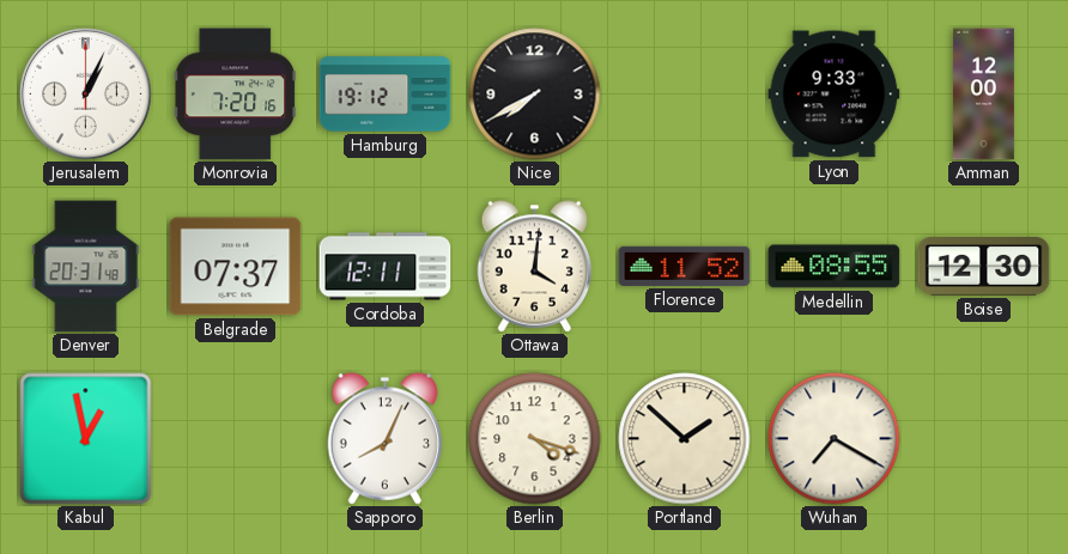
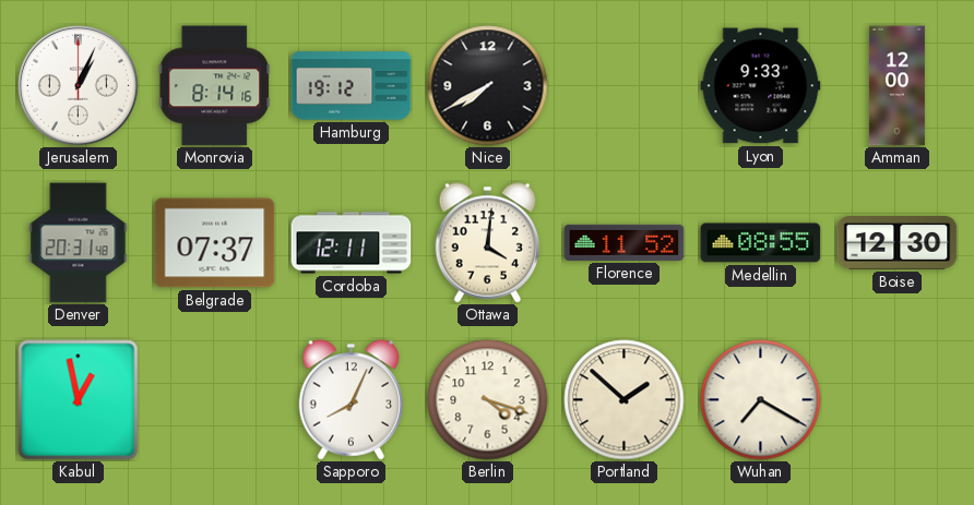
Monrovia: 7:20 -> 8:14 (215, 86)
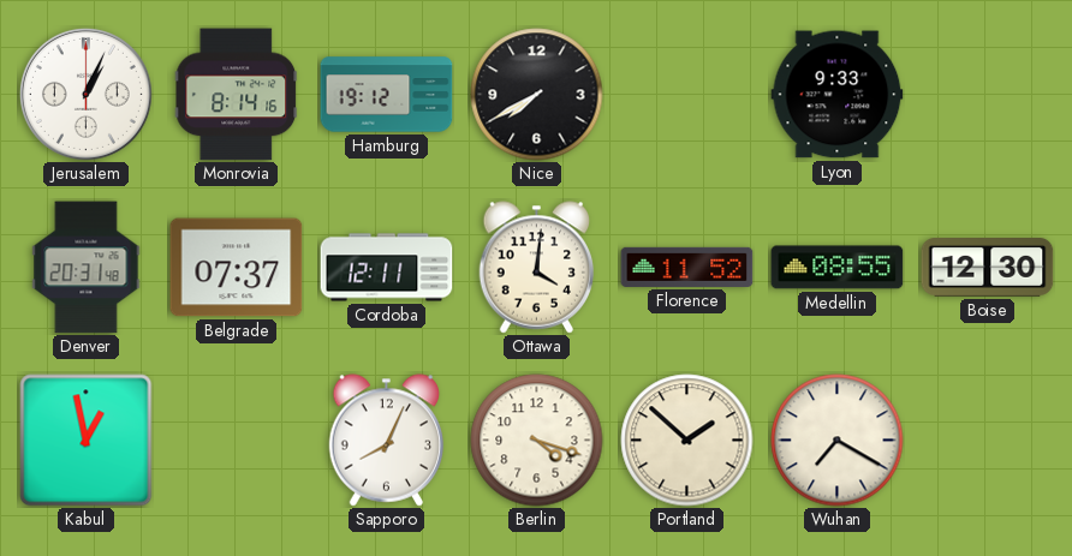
Amman: 12:00 -> none (896, 86)
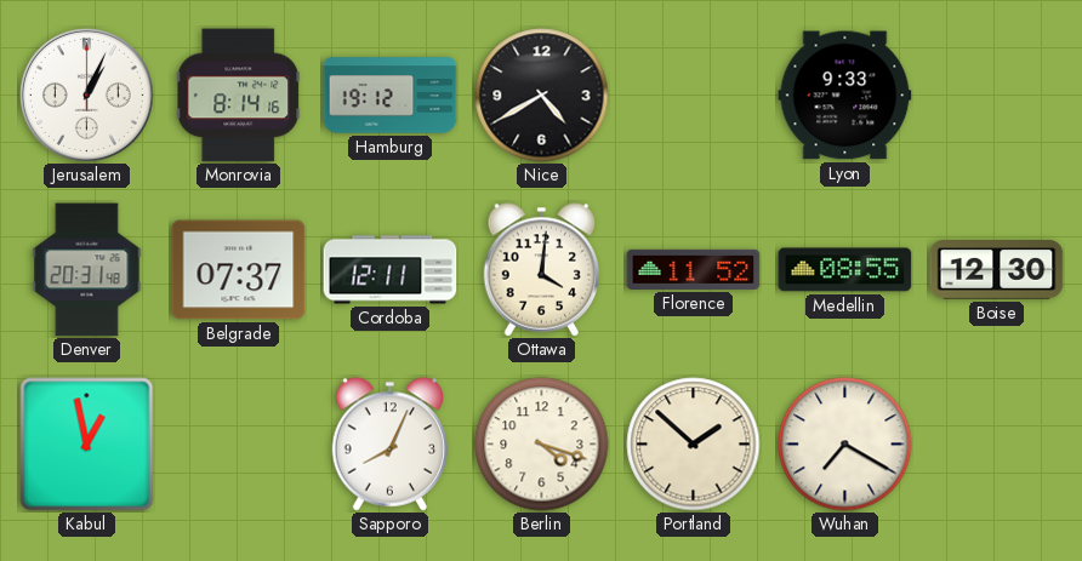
Nice: 7:40 -> 4:40 (542, 96)
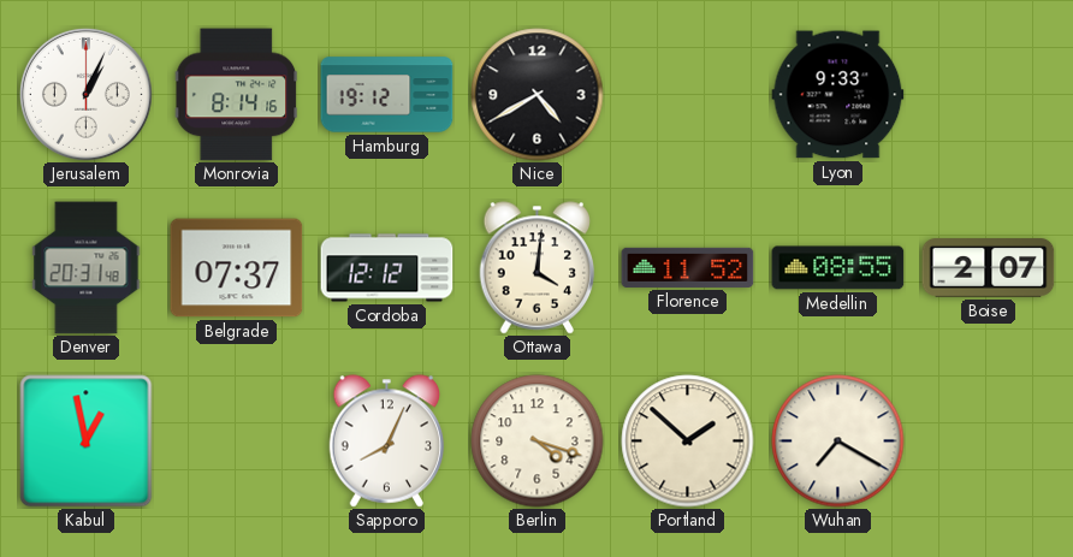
Cordoba: 12:11 -> 12:12 (387, 268)
Boise: 12:30 -> 2:07 (989, 268)
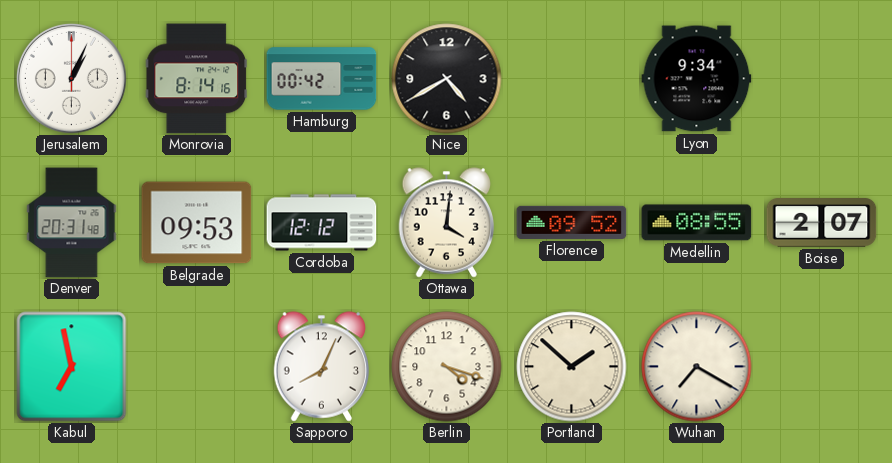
Hamburg: 19:12 -> 00:42 (322, 79)
Lyon: 9:33 -> 9:34 (697, 79)
Belgrade: 07:37 -> 09:53 (197, 223)
Florence: 11:52 -> 09:52 (572, 222)
Kabul: 12:58 -> 6:58 (72, 367)
